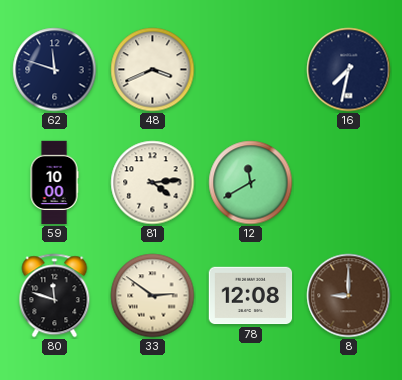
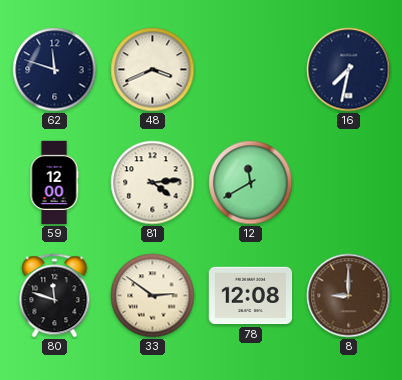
59: 10:00 -> 12:00 (54, 183)
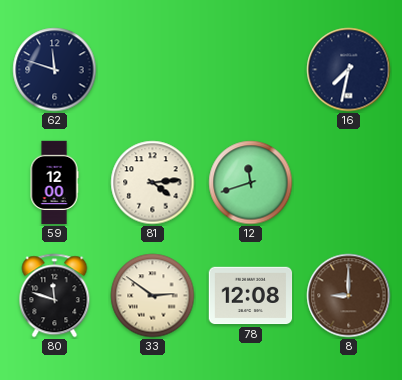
48: 3:41 -> none (153, 70)
12: 11:40 -> 11:42 (251, 183)
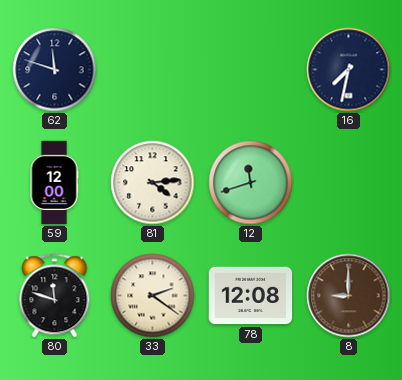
33: 2:51 -> 2:21 (153, 296)
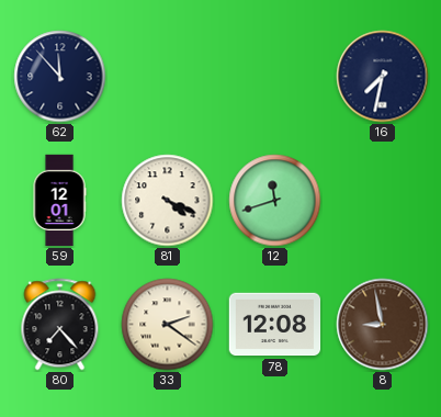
62: 11:48 -> 11:53 (60, 77)
59: 12:00 -> 12:01 (59, 201)
81: 4:14 -> 4:19 (168, 201)
80: 11:48 -> 7:23 (60, 325)
8: 9:00 -> 8:58 (383, 325)
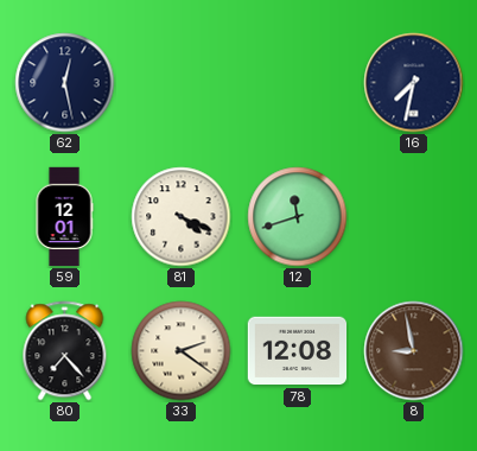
62: 11:53 -> 12:28 (65, 83)
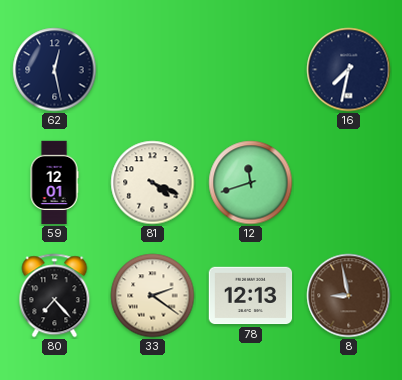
78: 12:08 -> 12:13 (251, 296)
